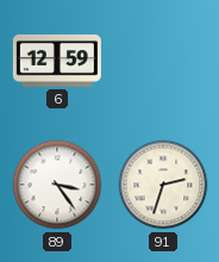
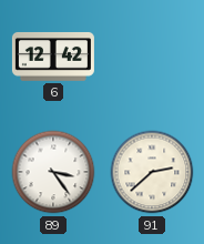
6: 12:59 -> 12:42 (53, 57)
91: 2:33 -> 2:38 (152, 172)
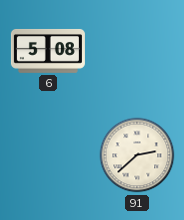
6: 12:42 -> 5:08 (48, 51)
89: 3:24 -> none (53, 172)
